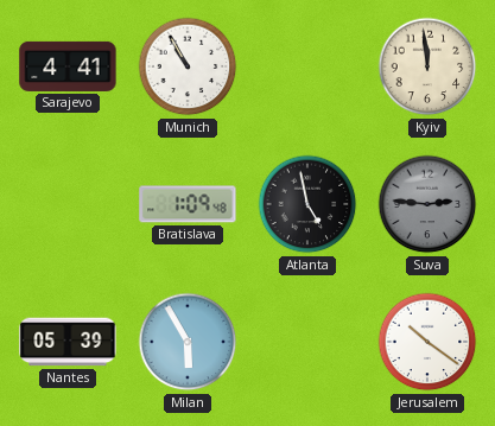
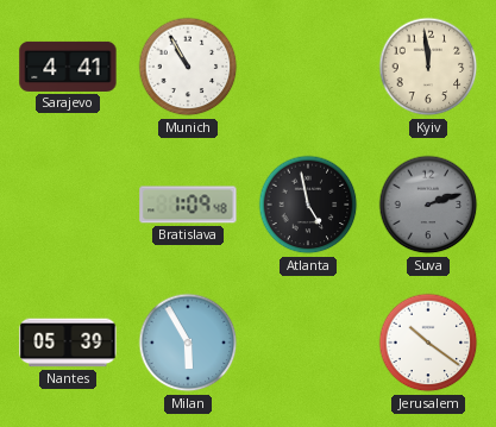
Suva: 2:46 -> 2:12 (428, 205)
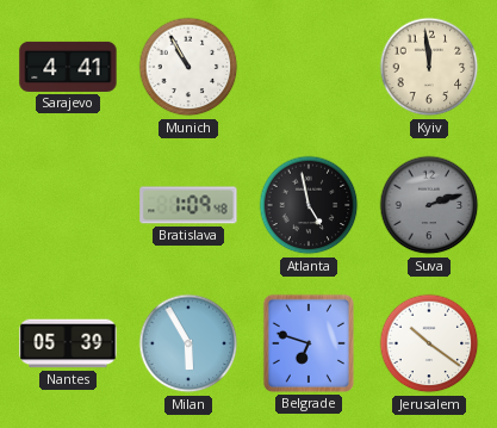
Belgrade: none -> 6:48 (309, 343)
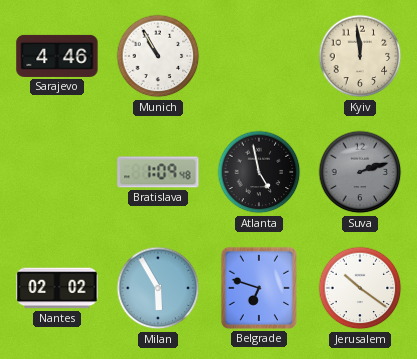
Sarajevo: 4:41 -> 4:46 (57, 56)
Nantes: 05:39 -> 02:02 (57, 288)
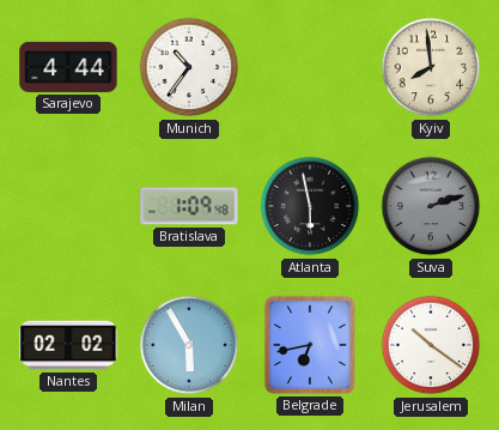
Sarajevo: 4:46 -> 4:44 (68, 67)
Munich: 10:55 -> 10:36 (189, 67)
Kyiv: 11:59 -> 7:59 (431, 67)
Atlanta: 4:58 -> 5:58 (310, 206)
Belgrade: 6:48 -> 6:43 (310, 345)
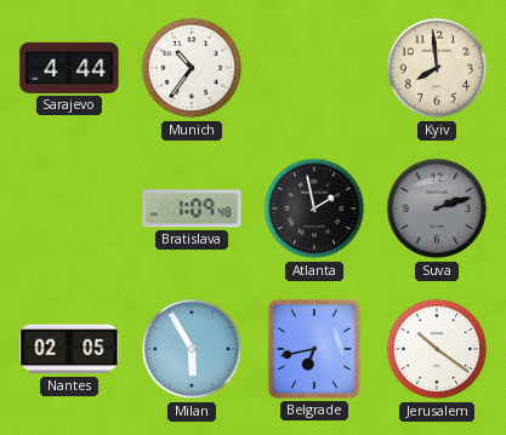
Atlanta: 5:58 -> 1:58 (314, 208)
Nantes: 02:02 -> 02:05 (69, 349)
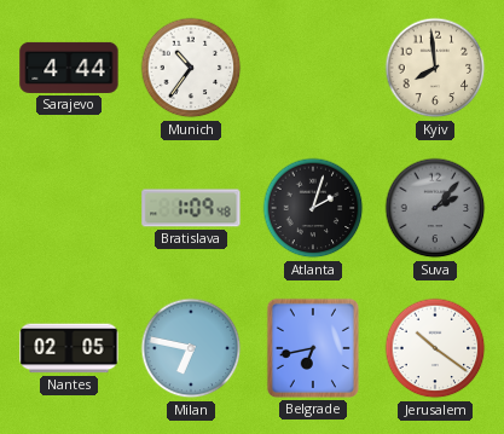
Atlanta: 1:58 -> 2:03 (313, 208)
Suva: 2:12 -> 2:07 (435, 208)
Milan: 5:55 -> 6:47 (191, 348)
